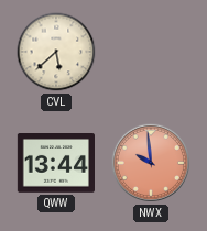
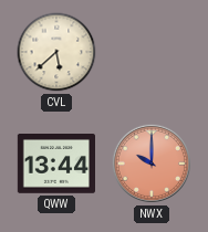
NWX: 9:59 -> 10:00 (152, 164)
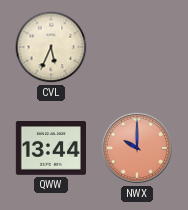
CVL: 5:38 -> 5:34 (51, 47)
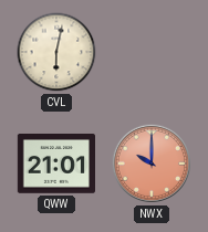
CVL: 5:34 -> 6:02 (56, 52)
QWW: 13:44 -> 21:01 (55, 165)
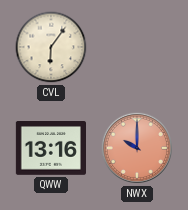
CVL: 6:02 -> 6:06 (51, 47)
QWW: 21:01 -> 13:16 (50, 149)
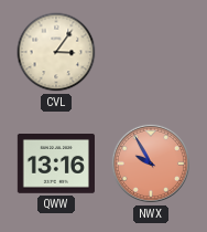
CVL: 6:06 -> 3:06 (56, 52)
NWX: 10:00 -> 9:55 (151, 164)
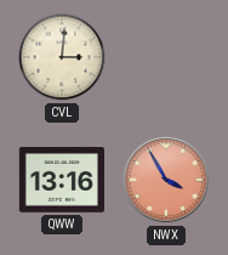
CVL: 3:06 -> 3:01 (62, 57)
NWX: 9:55 -> 3:55 (166, 180)
